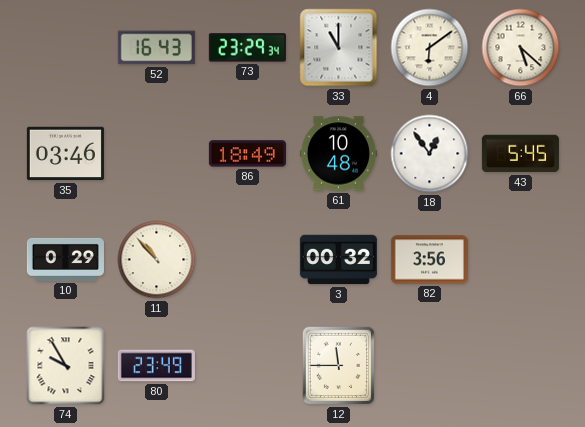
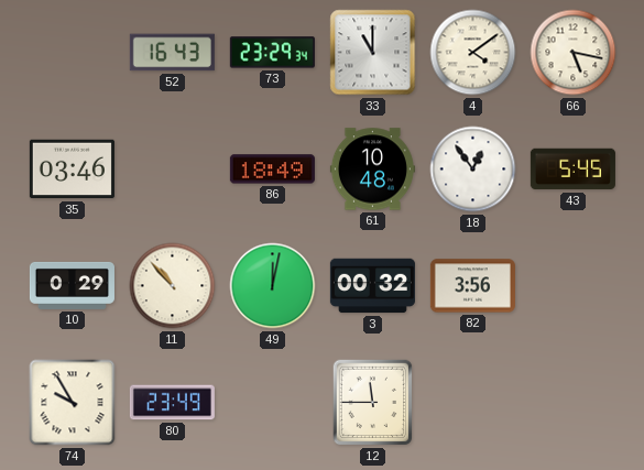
4: 6:09 -> 4:09 (473, 53)
66: 5:22 -> 5:17 (574, 53)
49: none -> 12:02 (273, 286)
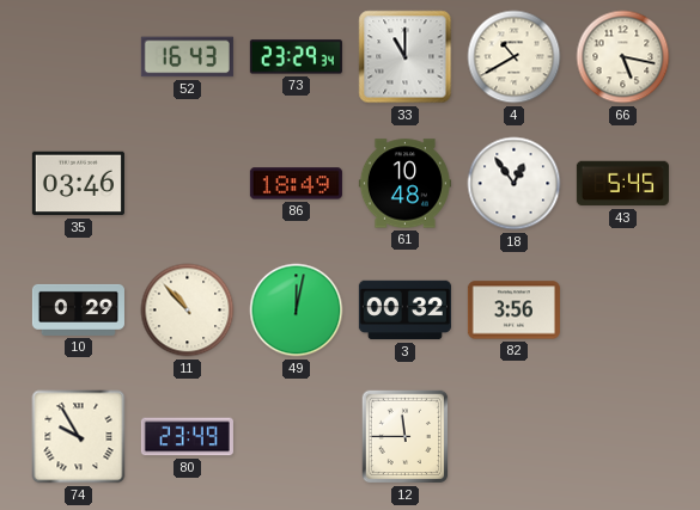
4: 4:09 -> 10:40 (515, 57)
